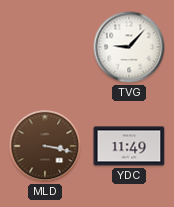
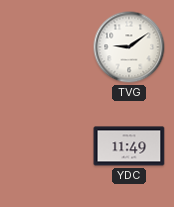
TVG: 9:07 -> 9:09 (129, 47)
MLD: 3:17 -> none (45, 146)
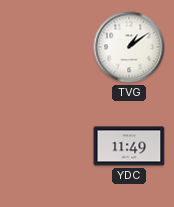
TVG: 9:09 -> 1:09 (129, 47)
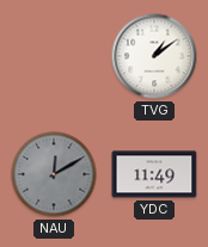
NAU: none -> 12:10 (54, 174)
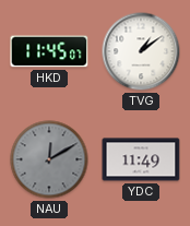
HKD: none -> 11:45 (49, 51)
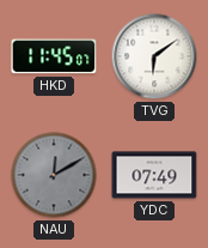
TVG: 1:09 -> 6:09 (154, 56)
YDC: 11:49 -> 07:49 (154, 175)
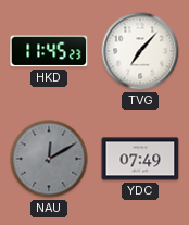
HKD: 11:45:07 -> 11:45:23 (49, 51)
TVG: 6:09 -> 7:07 (140, 51)
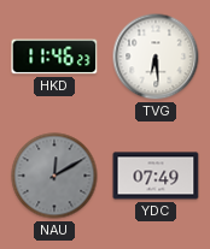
HKD: 11:45 -> 11:46 (54, 57)
TVG: 7:07 -> 6:29 (156, 57)
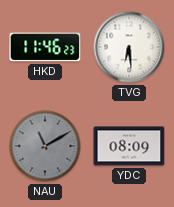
NAU: 12:10 -> 11:10 (45, 146)
YDC: 07:49 -> 08:09 (129, 146)
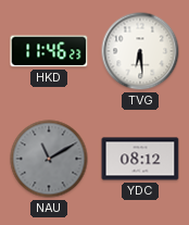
YDC: 08:09 -> 08:12 (140, 159)
